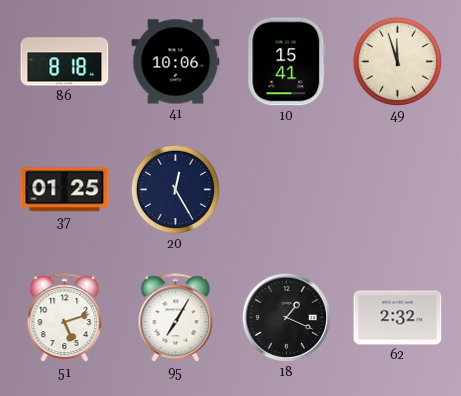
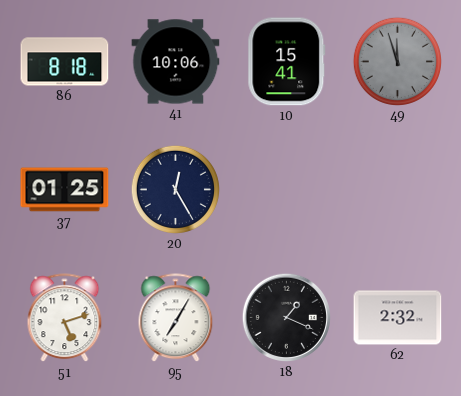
49 dial: cream -> grey (397, 61)
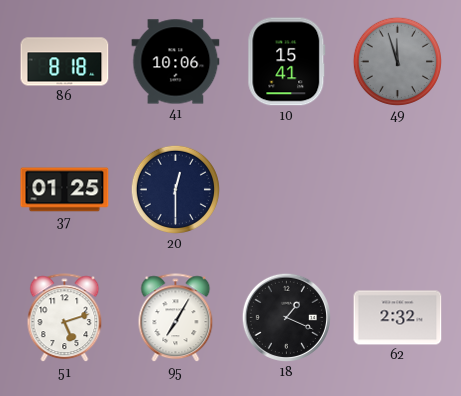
20: 12:25 -> 12:30 (175, 189)
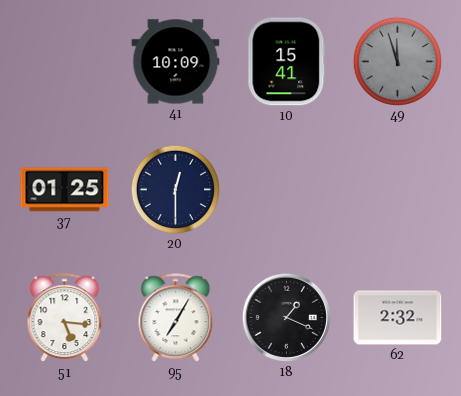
86: 8:18 -> none (65, 62)
41: 10:06 -> 10:09 (176, 62)
51: 5:12 -> 5:16 (65, 318)
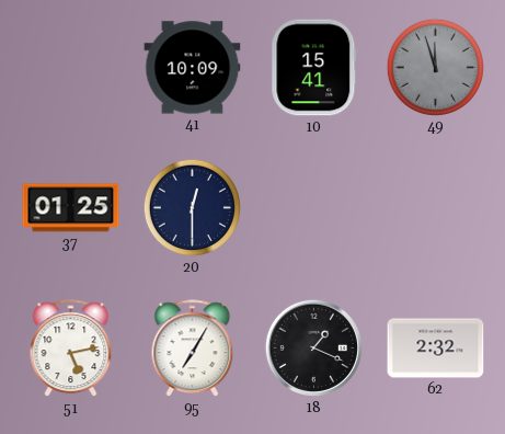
51: 5:16 -> 5:13 (71, 349)
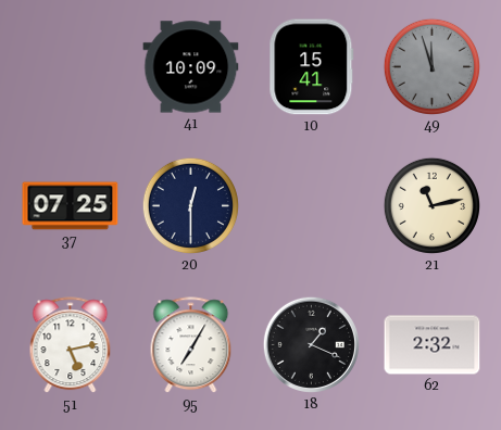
37: 01:25 -> 07:25 (71, 206)
21: none -> 11:13 (431, 205)
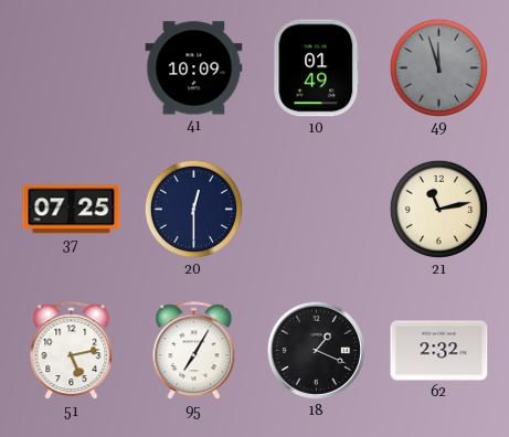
10: 15:41 -> 01:49 (317, 68)
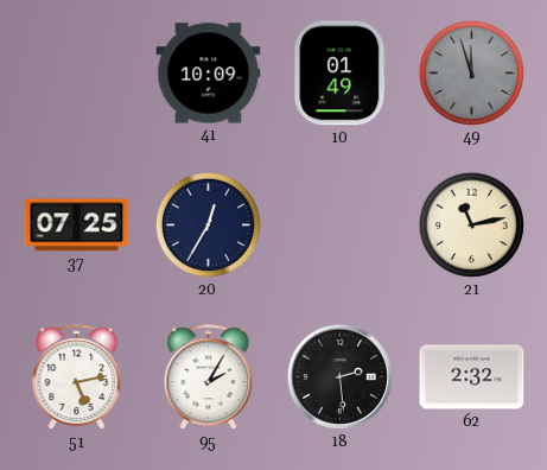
20: 12:30 -> 12:35 (208, 224)
95: 7:05 -> 2:05 (209, 377)
18: 1:19 -> 2:29 (339, 376)
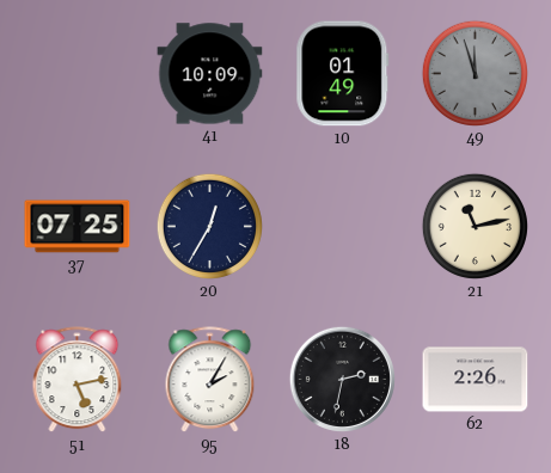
18: 2:29 -> 2:32 (342, 379)
62: 2:32 -> 2:26 (476, 380)
